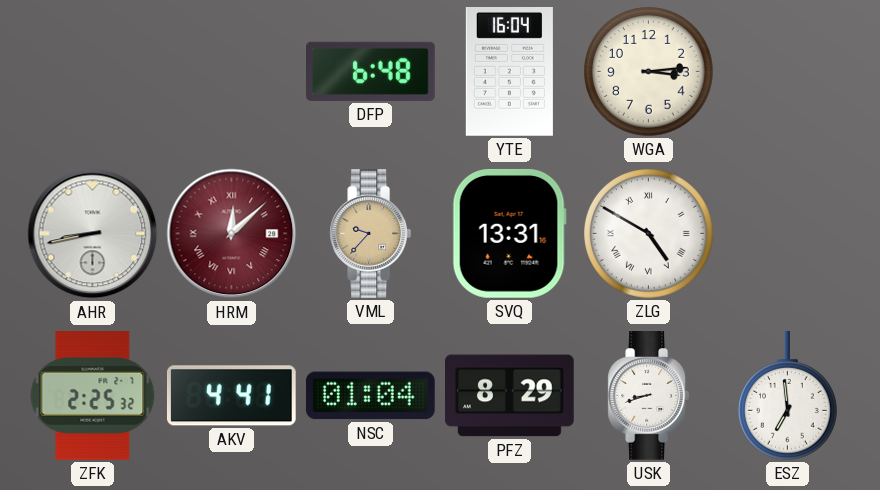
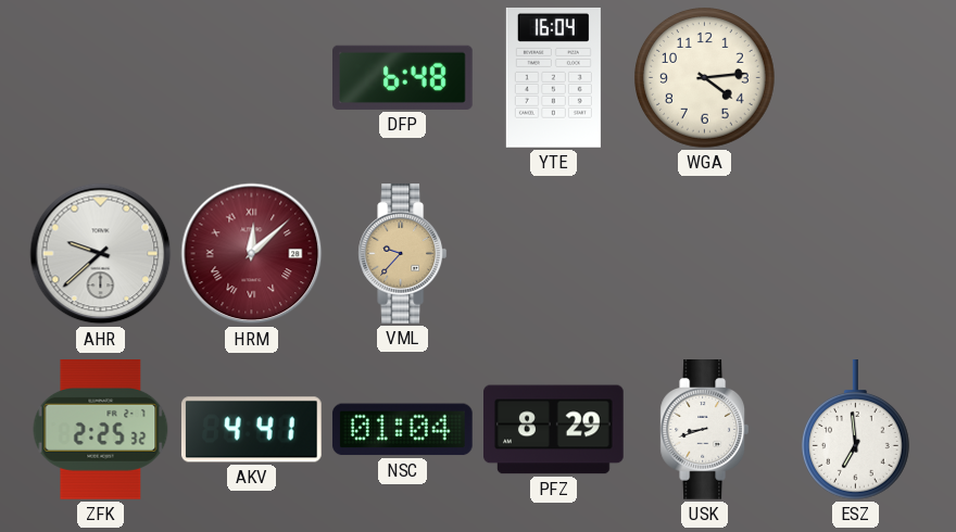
WGA: 3:14 -> 4:14 (705, 78)
AHR: 8:43 -> 9:38 (101, 254)
SVQ: 13:31 -> none (509, 233)
ZLG: 4:50 -> none (649, 234)
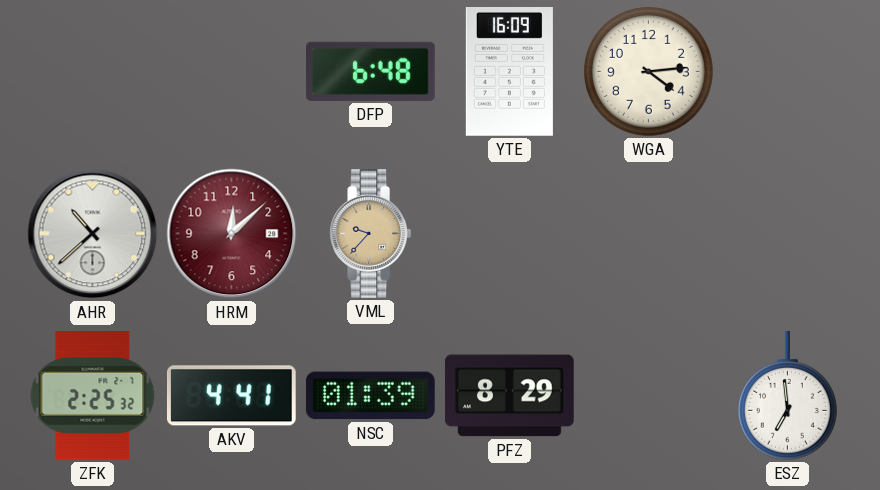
YTE: 16:04 -> 16:09 (509, 72)
AHR: 9:38 -> 10:38 (93, 234)
HRM numerals: Roman -> Arabic (232, 234)
NSC: 01:04 -> 01:39 (370, 396)
USK: 8:42 -> none (705, 430)
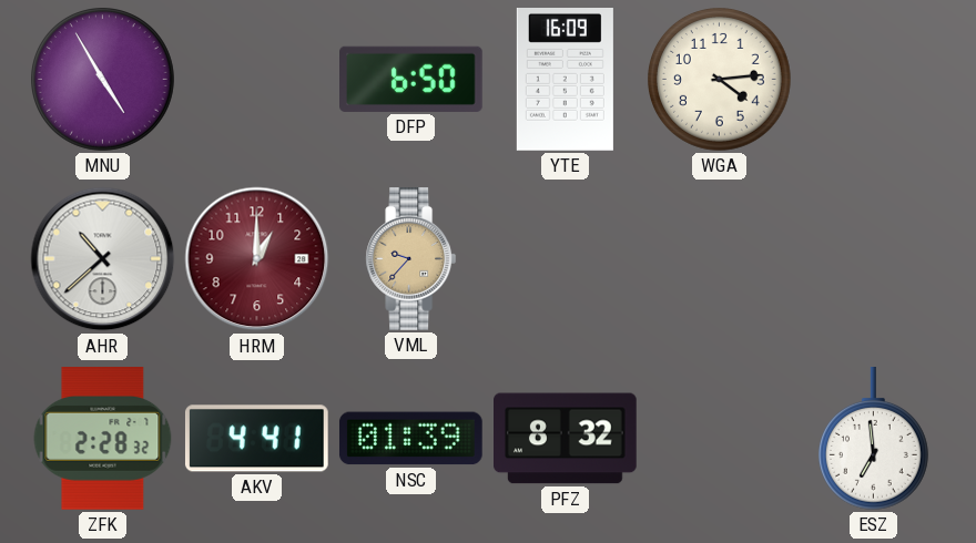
MNU: none -> 4:55 (103, 80)
DFP: 6:48 -> 6:50 (411, 79)
HRM: 12:08 -> 1:00 (257, 259)
ZFK: 2:25 -> 2:28 (103, 439)
PFZ: 8:29 -> 8:32 (566, 439)
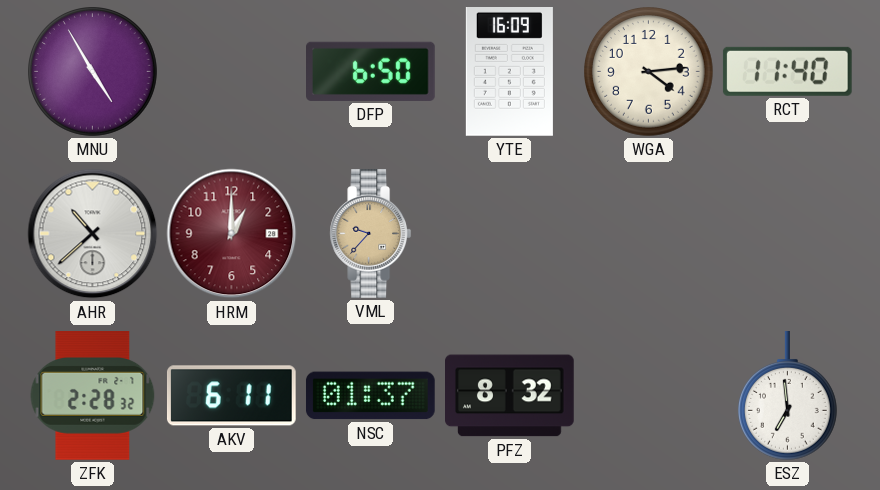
RCT: none -> 11:40 (787, 71)
AKV: 4:41 -> 6:11 (231, 396)
NSC: 01:39 -> 01:37 (370, 396)
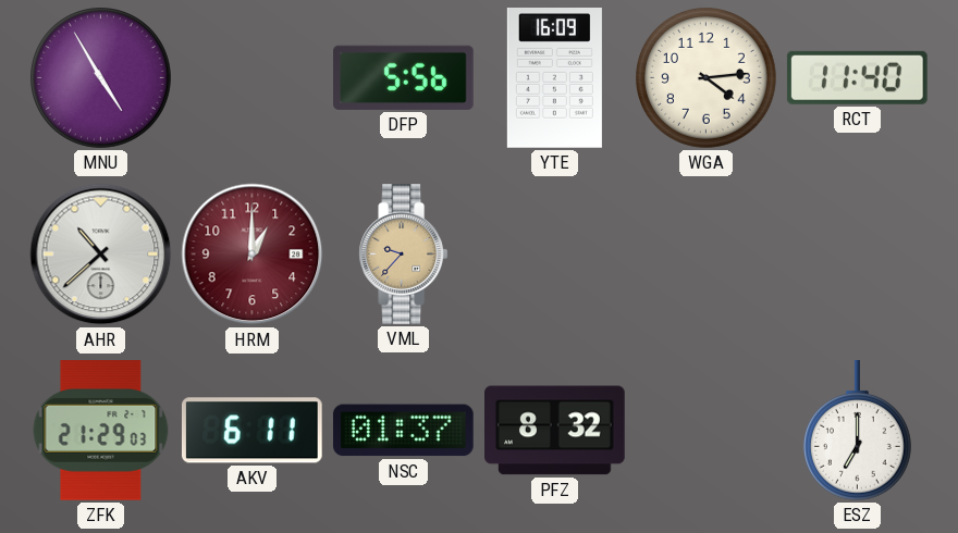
DFP: 6:50 -> 5:56 (404, 77)
ZFK: 2:28 -> 21:29 (101, 431)
ESZ: 6:59 -> 7:00 (857, 431)
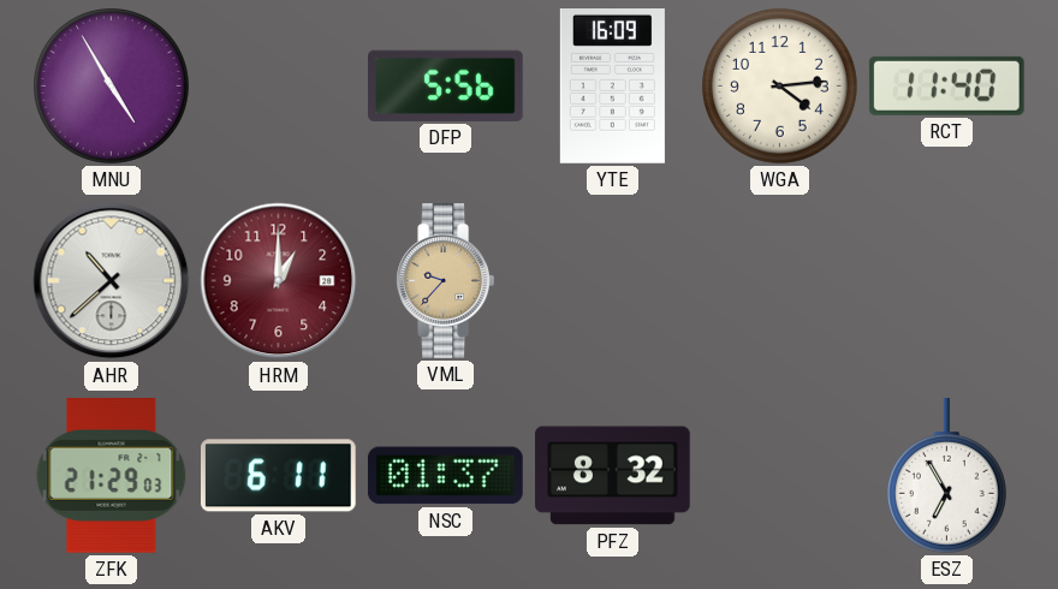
ESZ: 7:00 -> 6:55 (946, 476)
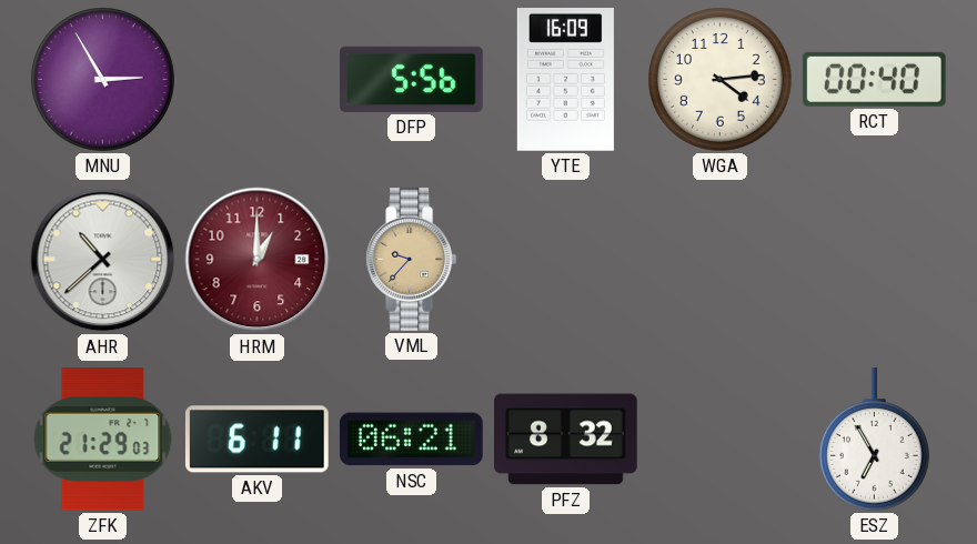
MNU: 4:55 -> 2:55 (103, 80)
RCT: 11:40 -> 00:40 (874, 79)
NSC: 01:37 -> 06:21 (411, 440)
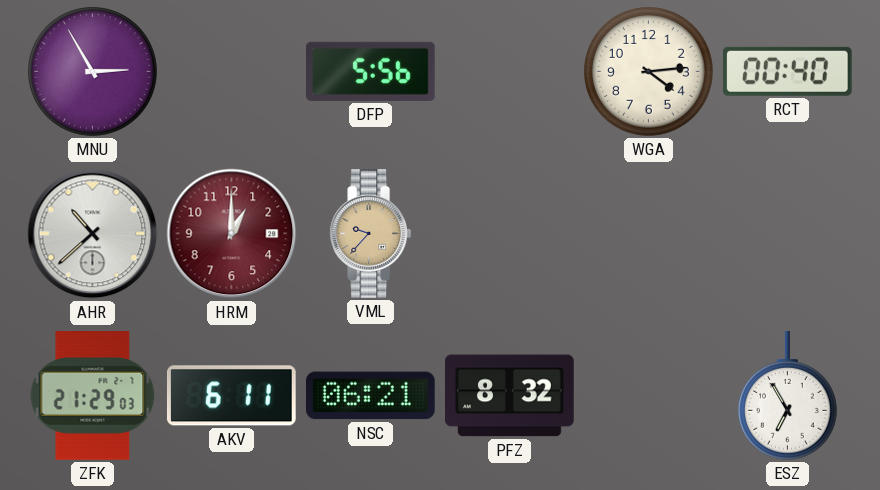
YTE: 16:09 -> none (565, 80)
